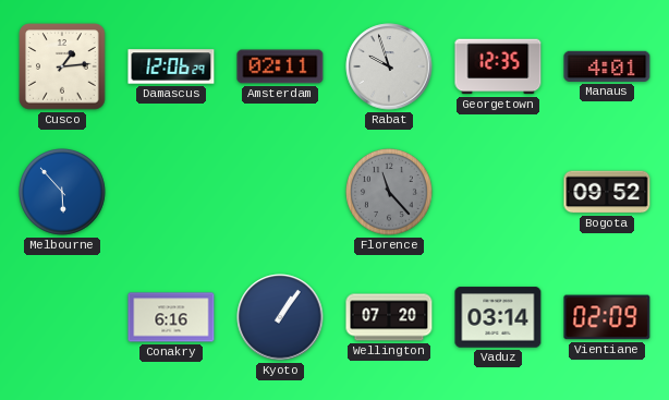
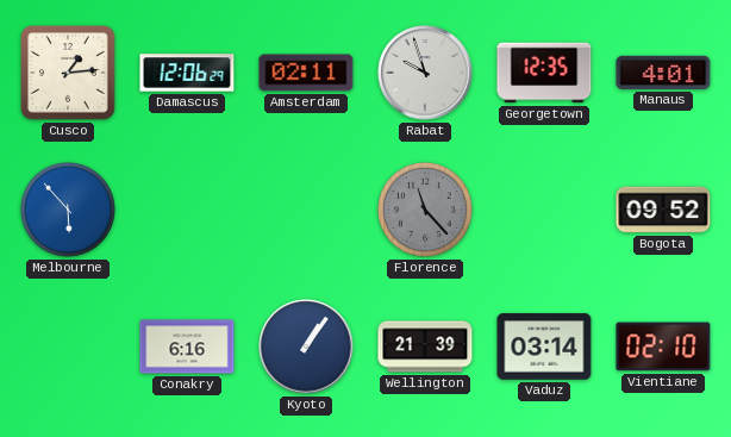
Wellington: 07:20 -> 21:39 (425, 347)
Vientiane: 02:09 -> 02:10 (663, 347)
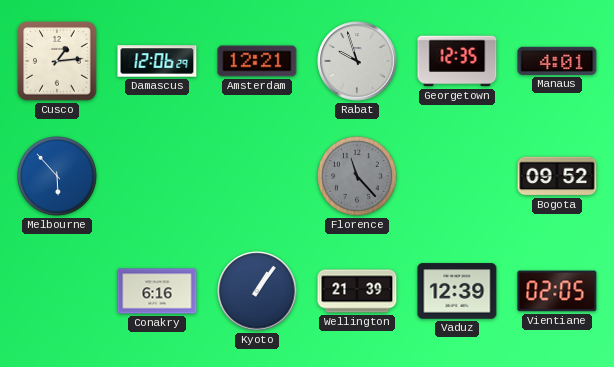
Amsterdam: 02:11 -> 12:21 (257, 61)
Vaduz: 03:14 -> 12:39 (457, 291)
Vientiane: 02:10 -> 02:05 (557, 291)
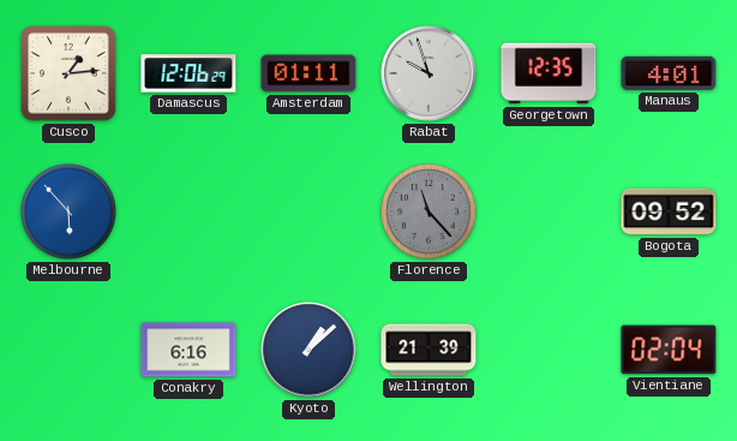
Amsterdam: 12:21 -> 01:11 (308, 73)
Kyoto: 1:06 -> 1:08 (308, 350)
Vaduz: 12:39 -> none (457, 291)
Vientiane: 02:05 -> 02:04 (669, 350)
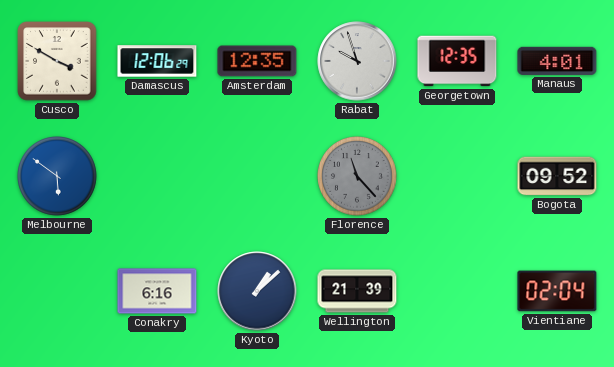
Cusco: 1:14 -> 3:50 (57, 61)
Amsterdam: 01:11 -> 12:35 (257, 61)
Melbourne: 5:53 -> 5:51 (58, 177)
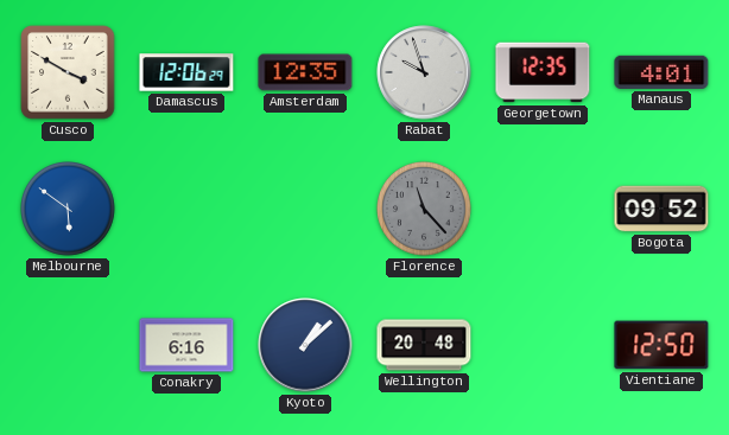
Wellington: 21:39 -> 20:48 (424, 345)
Vientiane: 02:04 -> 12:50 (661, 345)
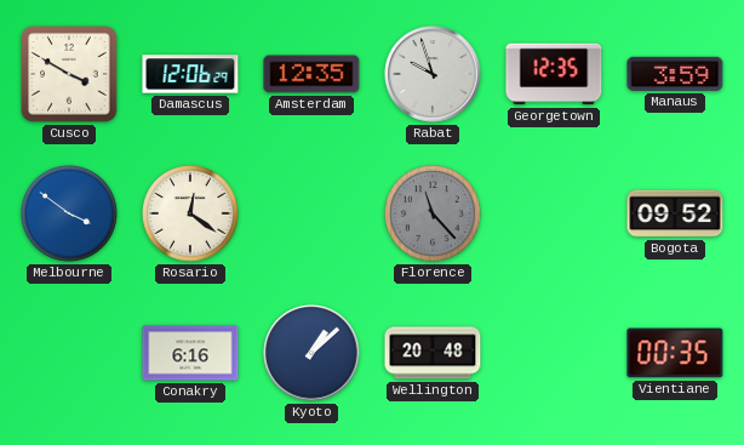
Manaus: 4:01 -> 3:59 (675, 74)
Melbourne: 5:51 -> 3:51 (70, 215)
Rosario: none -> 12:21 (191, 215)
Vientiane: 12:50 -> 00:35 (675, 353)
